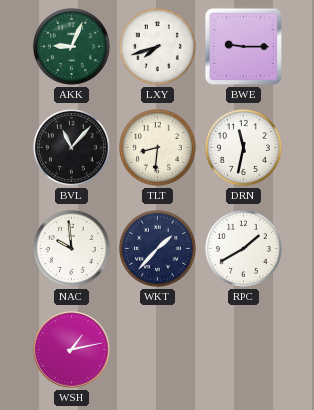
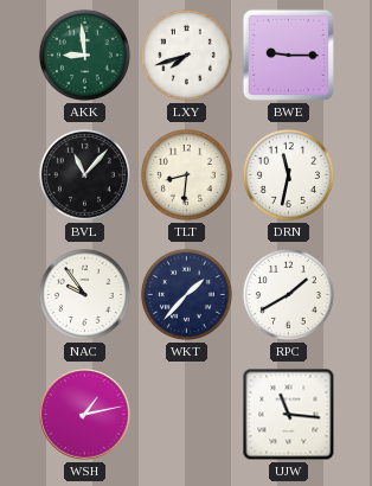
AKK: 9:04 -> 8:59 (84, 55)
NAC: 9:59 -> 9:54 (84, 294)
UJW: none -> 11:16 (289, 415)
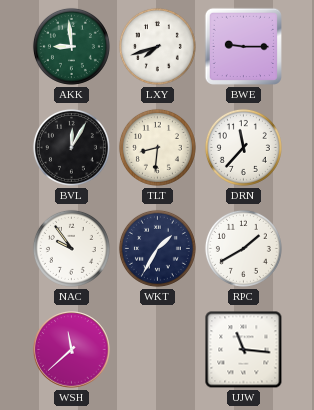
BVL: 11:07 -> 12:05 (71, 147)
DRN: 11:32 -> 11:37 (243, 147)
WKT: 1:37 -> 1:35 (157, 248)
WSH: 1:13 -> 11:38 (72, 350)
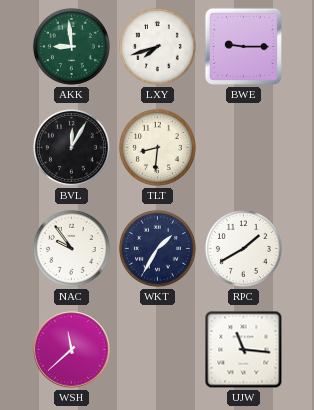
DRN: 11:37 -> none (243, 147)
